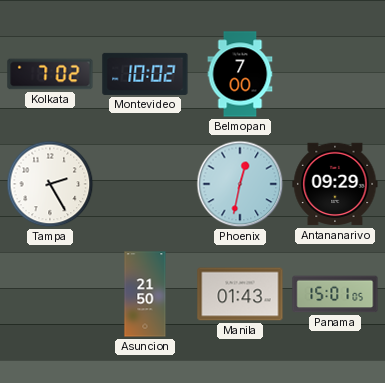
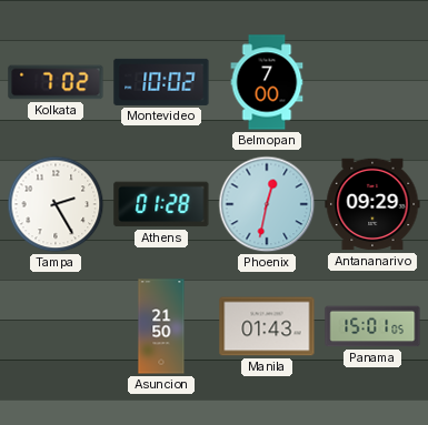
Athens: none -> 01:28 (161, 204)
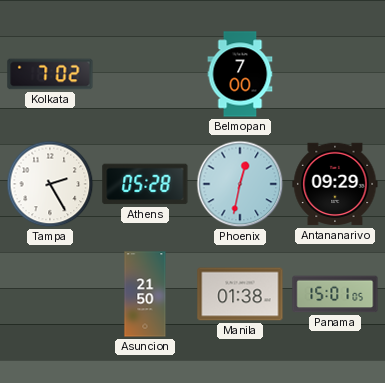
Montevideo: 10:02 -> none (161, 82)
Athens: 01:28 -> 05:28 (145, 184)
Manila: 01:43 -> 01:38 (240, 294)
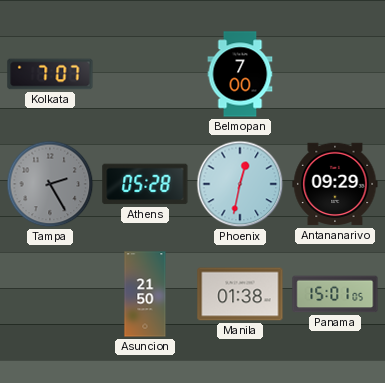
Kolkata: 7:02 -> 7:07 (50, 74)
Tampa dial: white -> grey (50, 184)
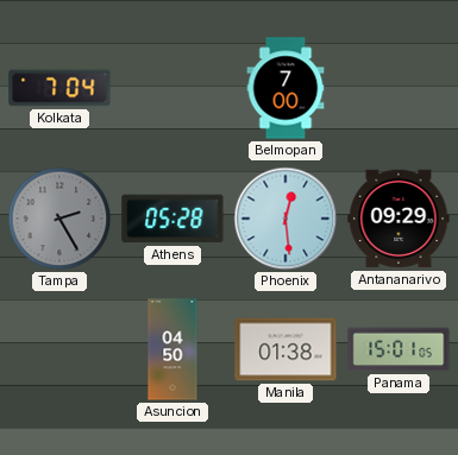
Kolkata: 7:07 -> 7:04 (59, 88)
Phoenix: 12:32 -> 12:29 (286, 219)
Asuncion: 21:50 -> 04:50 (172, 349)
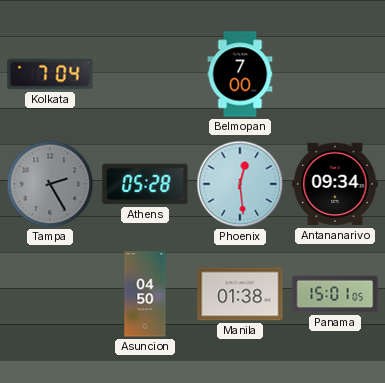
Antananarivo: 09:29 -> 09:34 (335, 184)
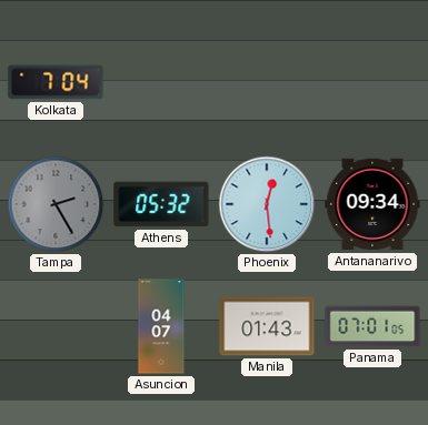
Belmopan: 7:00 -> none (240, 74)
Athens: 05:28 -> 05:32 (161, 204)
Asuncion: 04:50 -> 04:07 (161, 326)
Manila: 01:38 -> 01:43 (267, 326)
Panama: 15:01 -> 07:01 (372, 326)
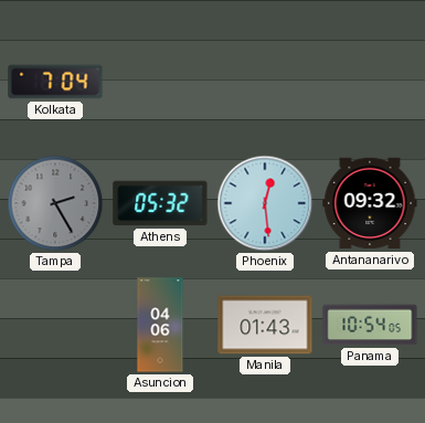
Antananarivo: 09:34 -> 09:32 (370, 203)
Asuncion: 04:07 -> 04:06 (160, 325)
Panama: 07:01 -> 10:54 (370, 325)
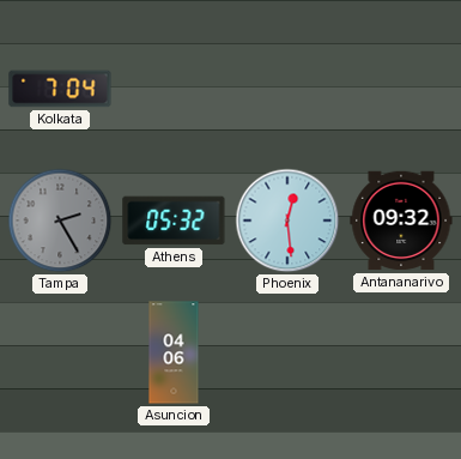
Manila: 01:43 -> none (265, 325)
Panama: 10:54 -> none (370, 325)
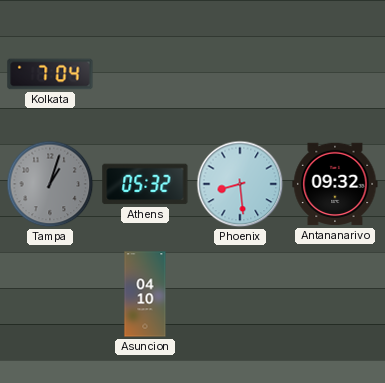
Tampa: 2:25 -> 1:03 (50, 184)
Phoenix: 12:29 -> 8:29 (240, 184)
Asuncion: 04:06 -> 04:10 (145, 294)
